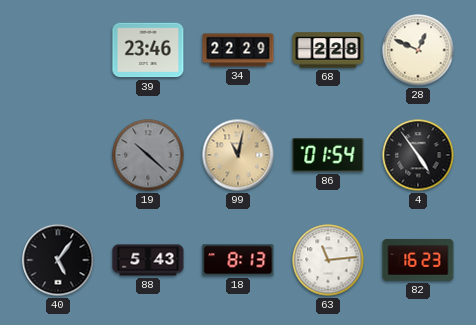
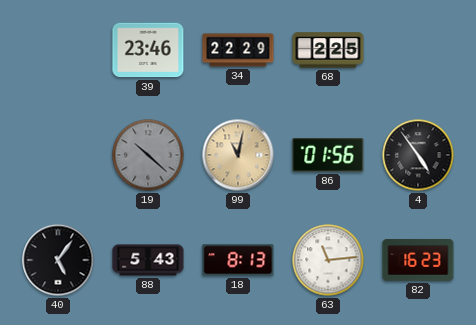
68: 2:28 -> 2:25 (328, 50)
28: 12:49 -> none (418, 50)
86: 01:54 -> 01:56 (328, 155)
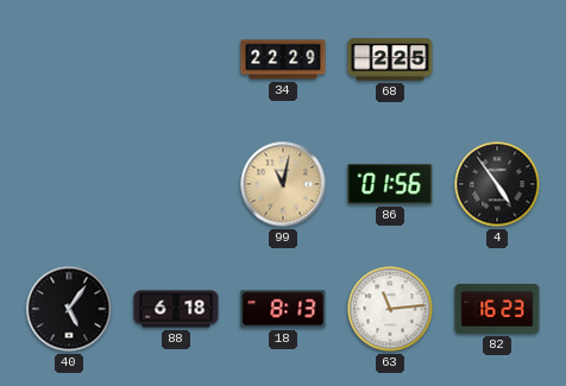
39: 23:46 -> none (148, 50)
19: 10:22 -> none (148, 155)
88: 5:43 -> 6:18 (176, 309)
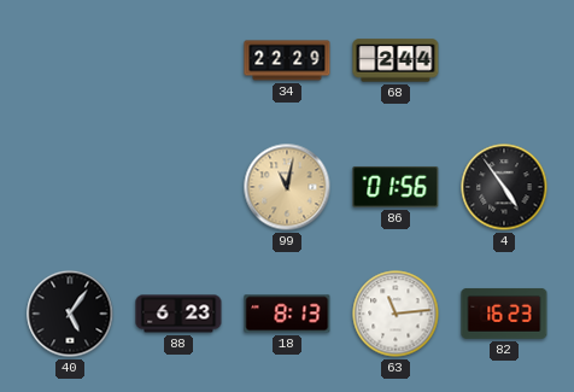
68: 2:25 -> 2:44 (396, 60)
88: 6:18 -> 6:23 (178, 314)
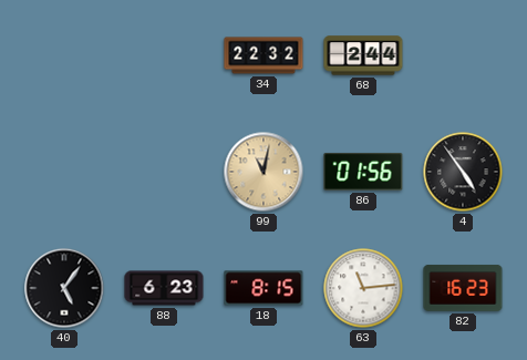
34: 22:29 -> 22:32 (263, 55)
18: 8:13 -> 8:15 (263, 288)
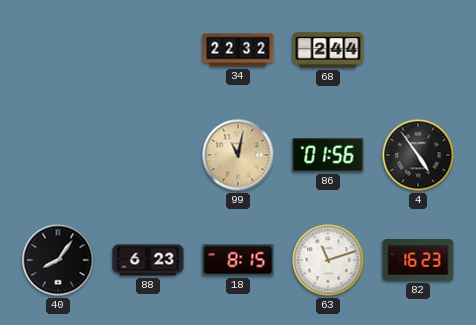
40: 5:06 -> 8:06 (58, 260)
63: 11:14 -> 11:12 (328, 260)
